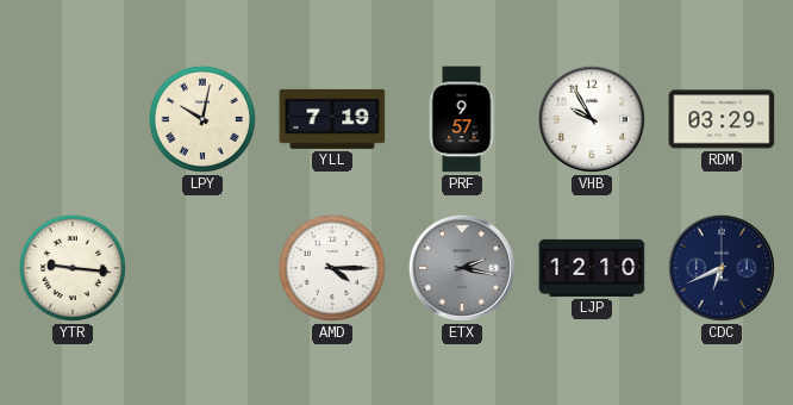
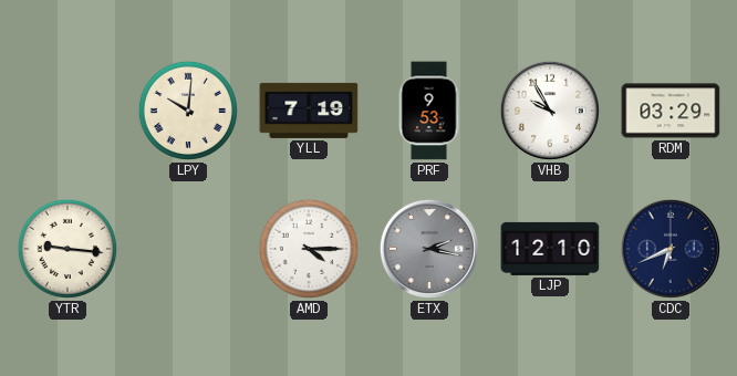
LPY: 10:02 -> 10:01 (188, 111)
PRF: 9:57 -> 9:53 (429, 111)
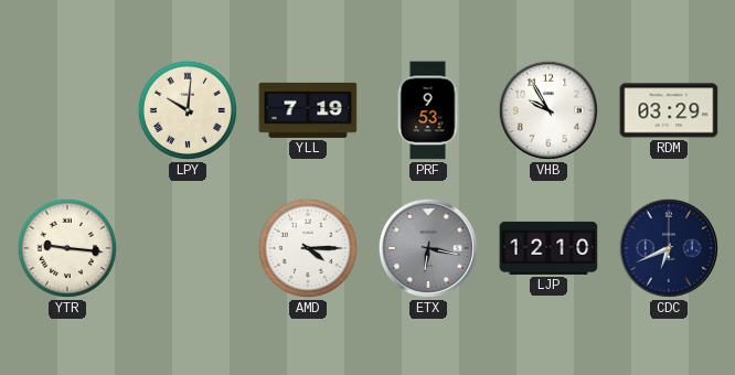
ETX: 2:17 -> 6:17 (428, 248)
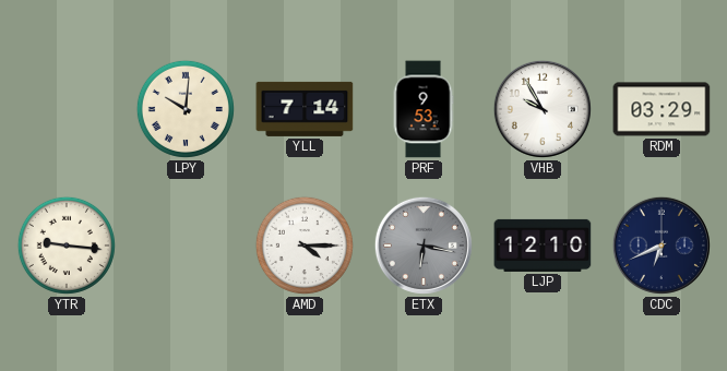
YLL: 7:19 -> 7:14 (305, 109)
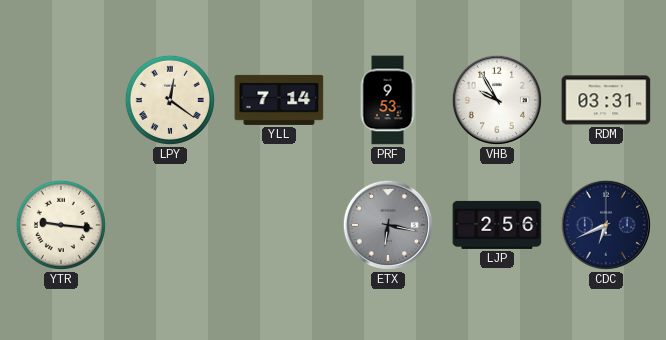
LPY: 10:01 -> 12:21 (170, 100)
RDM: 03:29 -> 03:31 (606, 100)
AMD: 4:15 -> none (305, 246)
LJP: 12:10 -> 2:56 (497, 225)
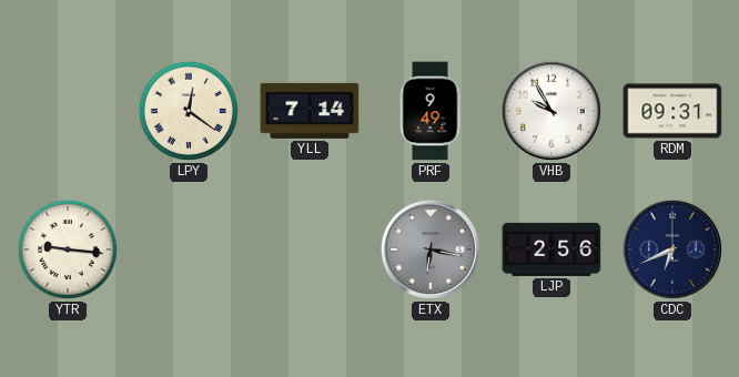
PRF: 9:53 -> 9:49 (431, 111)
RDM: 03:31 -> 09:31 (672, 111)
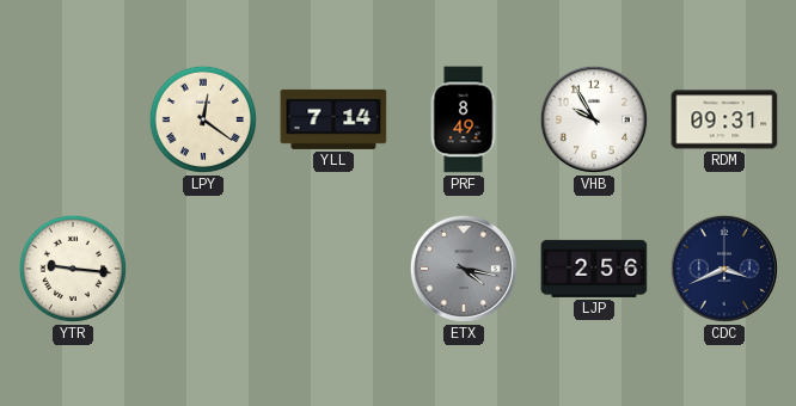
PRF: 9:49 -> 8:49 (464, 119)
ETX: 6:17 -> 4:17 (464, 269)
CDC: 6:41 -> 3:41 (724, 269)
